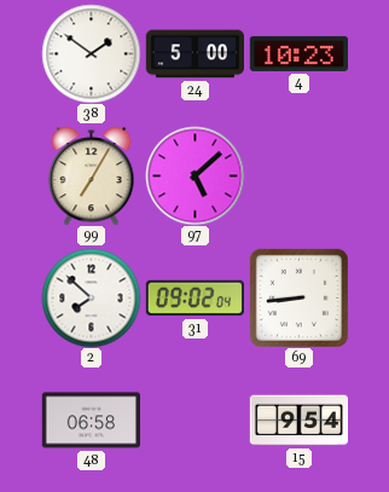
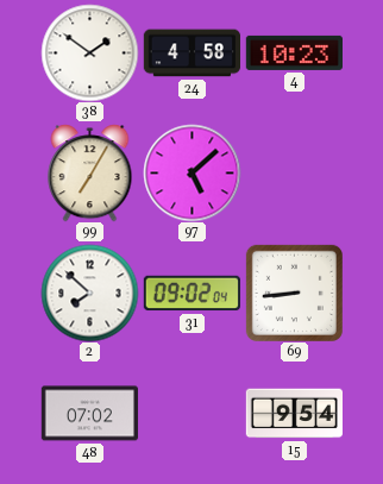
24: 5:00 -> 4:58 (191, 54)
48: 06:58 -> 07:02 (89, 414)
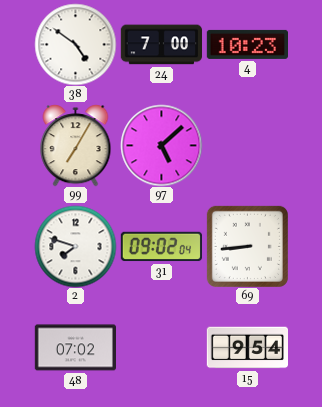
38: 1:51 -> 4:51 (75, 44)
24: 4:58 -> 7:00 (161, 45)
2: 7:52 -> 7:48 (75, 246)
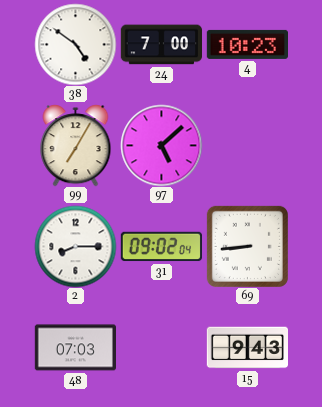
2: 7:48 -> 8:15 (75, 246)
48: 07:02 -> 07:03 (75, 348)
15: 9:54 -> 9:43 (247, 348)
